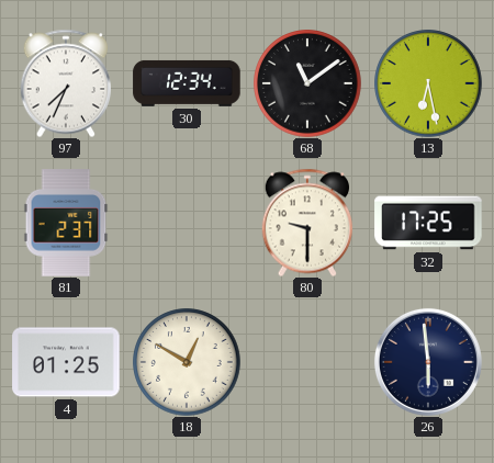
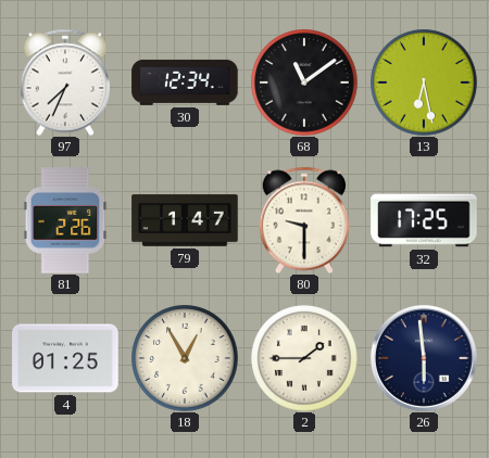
81: 2:37 -> 2:26 (65, 220)
79: none -> 1:47 (185, 220)
18: 12:50 -> 12:55 (185, 358)
2: none -> 1:45 (304, 358)
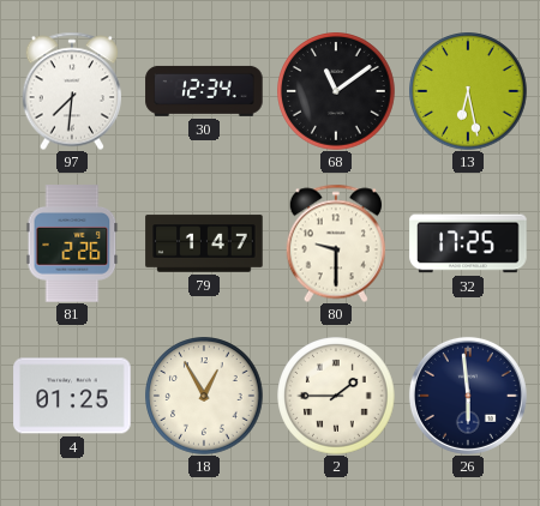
97: 7:34 -> 7:31 (71, 91)
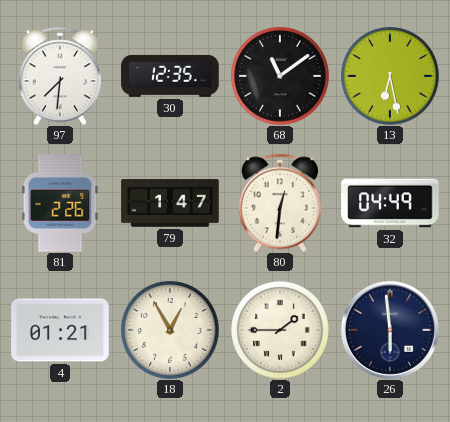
30: 12:34 -> 12:35 (170, 76)
80: 9:30 -> 12:31 (279, 203)
32: 17:25 -> 04:49 (390, 203)
4: 01:25 -> 01:21 (60, 330)
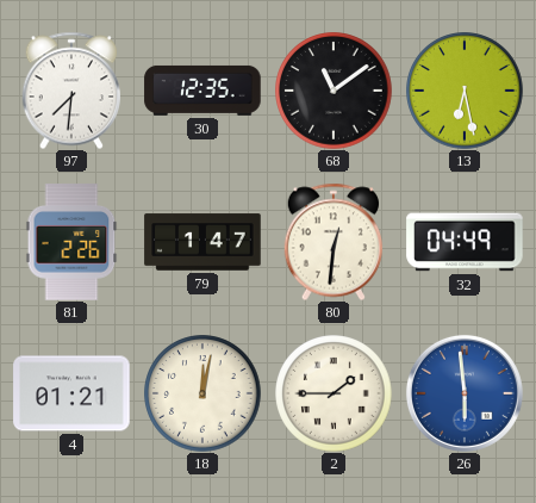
18: 12:55 -> 12:02 (202, 393)
26 dial: navy -> blue (465, 393)
